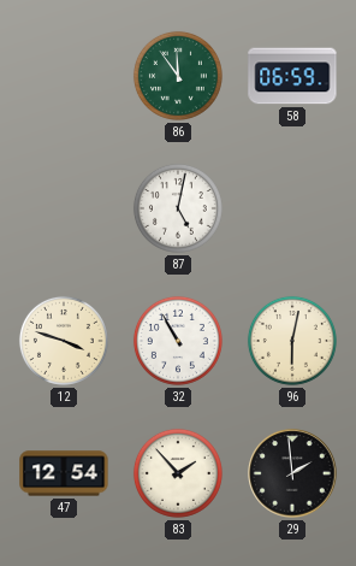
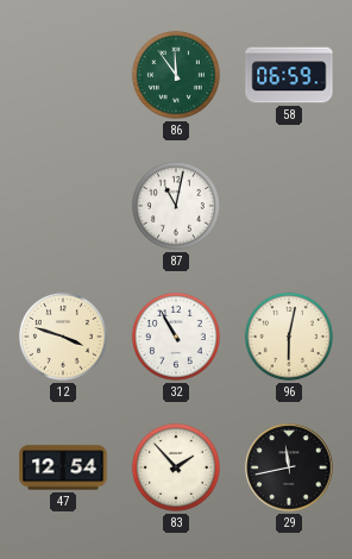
87: 5:02 -> 11:02 (176, 206)
29: 1:59 -> 11:43 (289, 467)
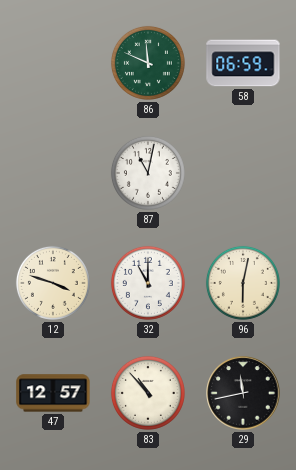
86: 11:54 -> 11:49 (148, 63)
32: 10:55 -> 11:00 (148, 283)
47: 12:54 -> 12:57 (53, 393)
83: 1:53 -> 10:53 (148, 393)
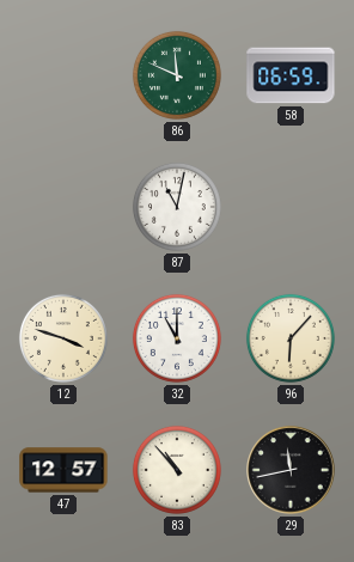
96: 6:02 -> 6:07 (291, 338)
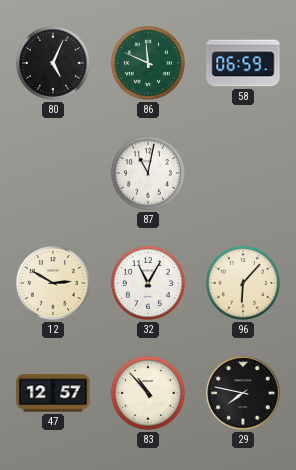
80: none -> 5:04 (53, 63)
12: 3:48 -> 2:50 (53, 283)
32: 11:00 -> 11:05 (148, 283)
29: 11:43 -> 7:47 (243, 393)
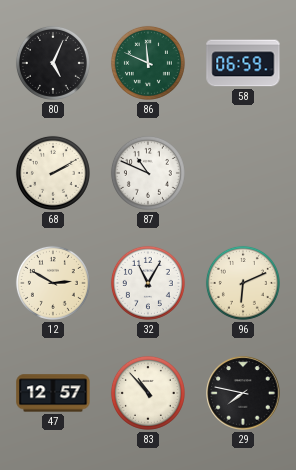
68: none -> 2:10 (53, 173)
87: 11:02 -> 10:49 (148, 173)
96: 6:07 -> 6:11 (243, 283)
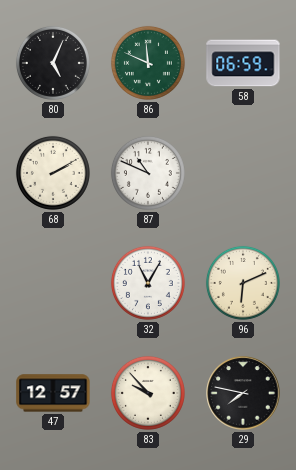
12: 2:50 -> none (53, 283)
83: 10:53 -> 9:53 (148, 393)
